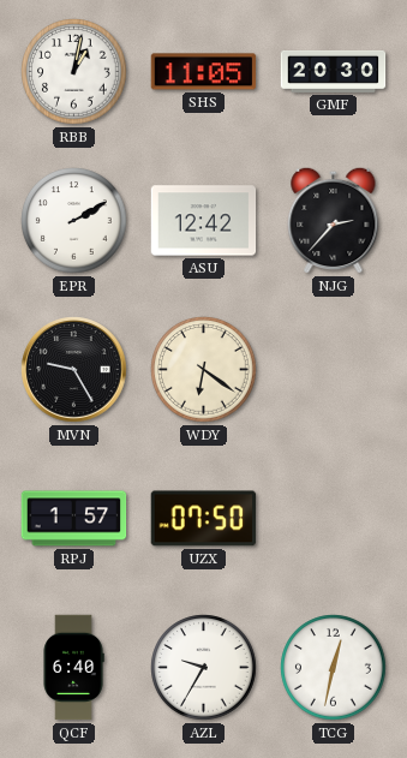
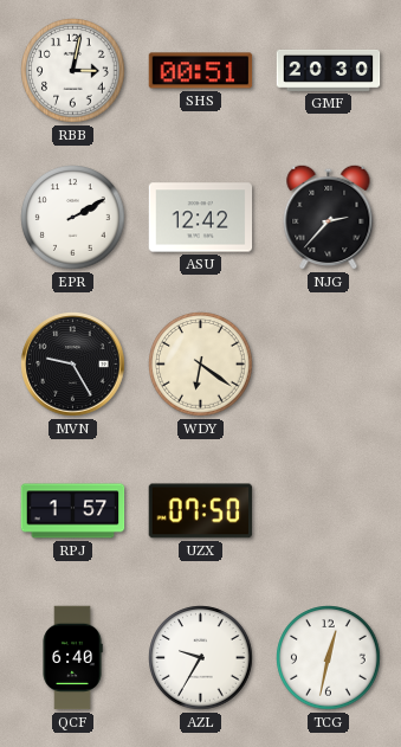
RBB: 1:02 -> 3:02 (73, 71)
SHS: 11:05 -> 00:51 (201, 71)
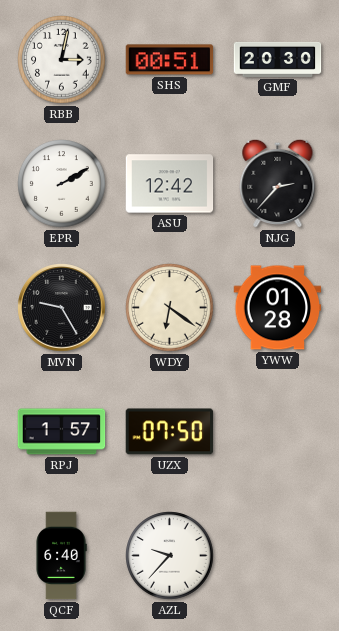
YWW: none -> 01:28 (278, 308)
AZL: 9:35 -> 9:37 (170, 556)
TCG: 12:32 -> none (329, 658)
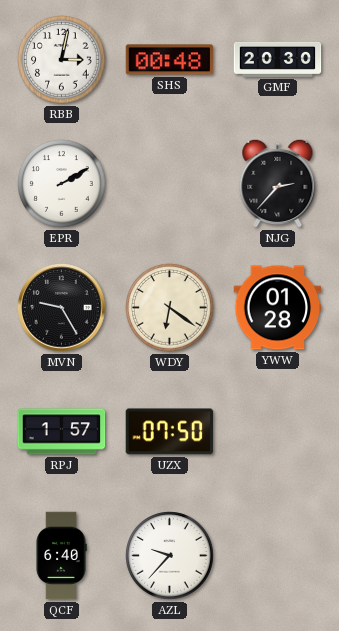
SHS: 00:51 -> 00:48 (170, 60)
ASU: 12:42 -> none (170, 184)
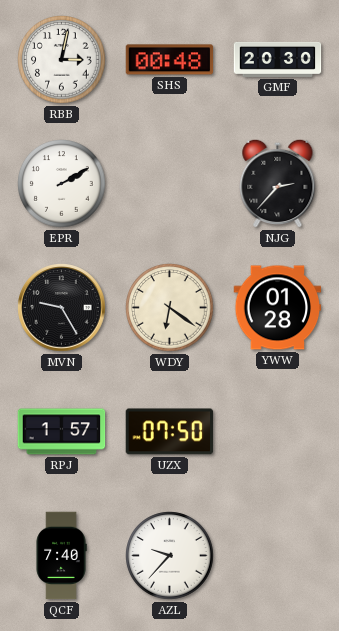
QCF: 6:40 -> 7:40 (61, 556)
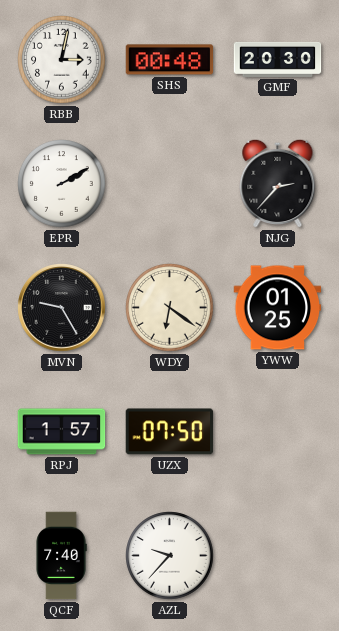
YWW: 01:28 -> 01:25 (278, 308)
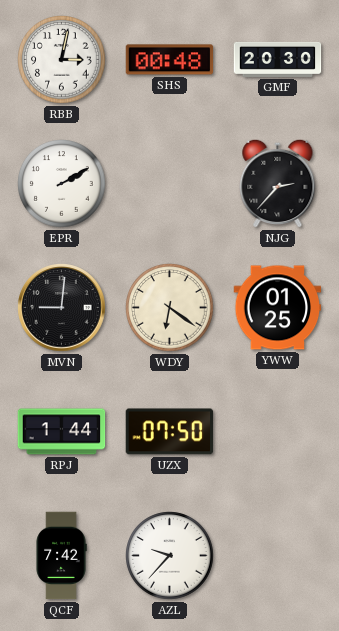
MVN: 9:25 -> 9:01 (62, 308)
RPJ: 1:57 -> 1:44 (62, 432)
QCF: 7:40 -> 7:42 (61, 556)
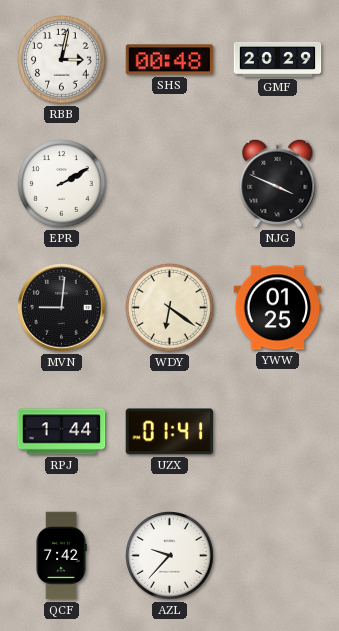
GMF: 20:30 -> 20:29 (278, 59)
NJG: 2:37 -> 3:49 (278, 183)
UZX: 07:50 -> 01:41 (170, 432)
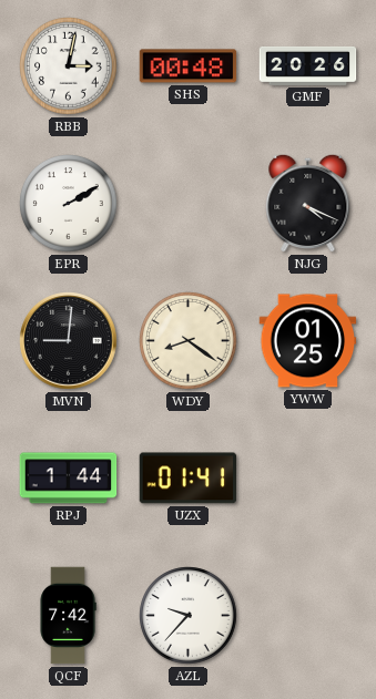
GMF: 20:29 -> 20:26 (308, 65)
NJG: 3:49 -> 4:19 (308, 203)
WDY: 6:21 -> 8:21 (189, 341)
